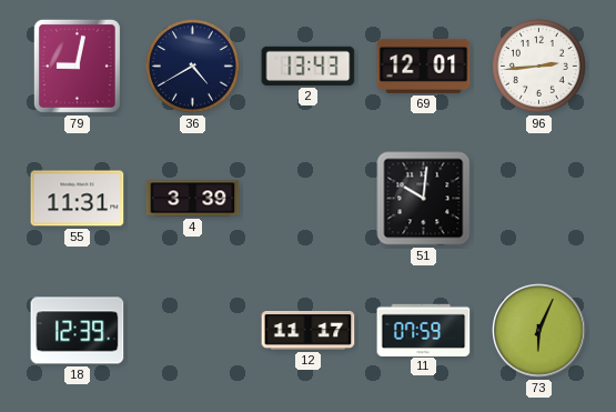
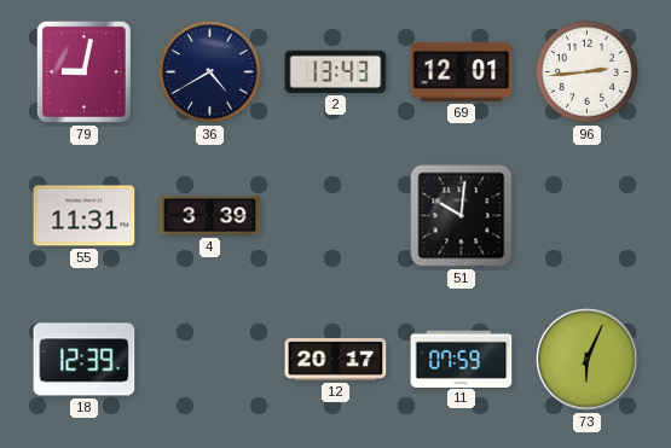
12: 11:17 -> 20:17 (336, 359)
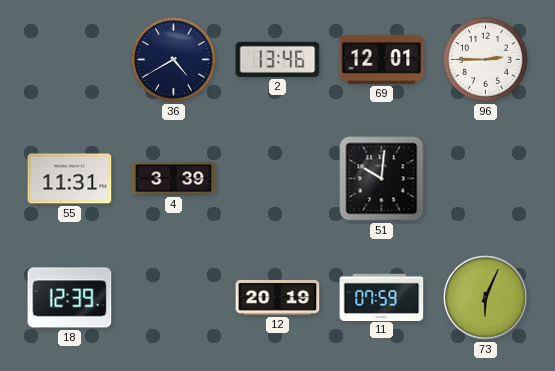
79: 9:02 -> none (83, 71)
2: 13:43 -> 13:46 (278, 59)
96: 2:44 -> 2:45 (486, 60)
12: 20:17 -> 20:19 (278, 297)
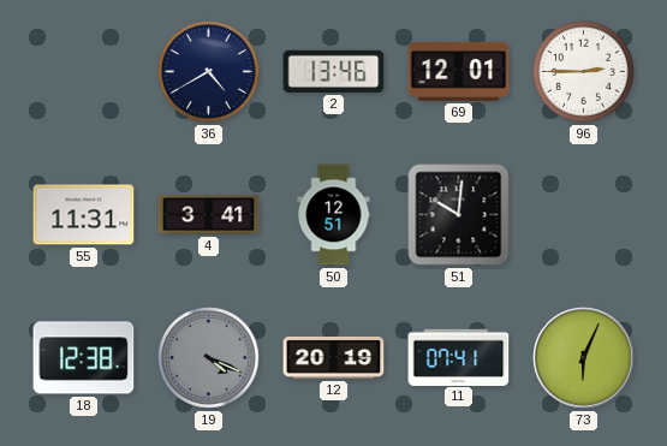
4: 3:39 -> 3:41 (209, 215)
50: none -> 12:51 (334, 215)
18: 12:39 -> 12:38 (84, 358)
19: none -> 4:19 (209, 358)
11: 07:59 -> 07:41 (459, 357)
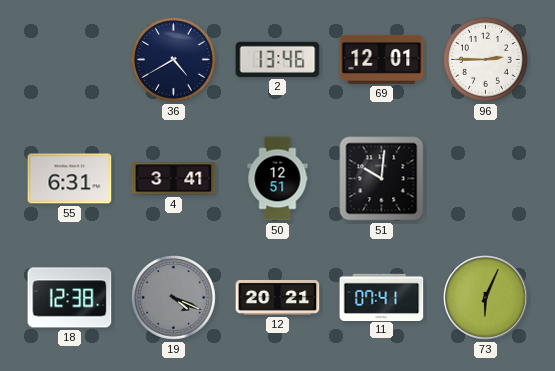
55: 11:31 -> 6:31 (70, 179)
12: 20:19 -> 20:21 (278, 297)
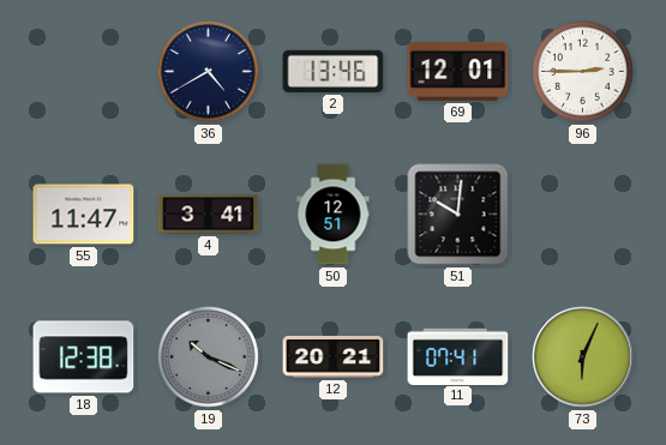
55: 6:31 -> 11:47 (84, 215)
19: 4:19 -> 10:19 (209, 357)
